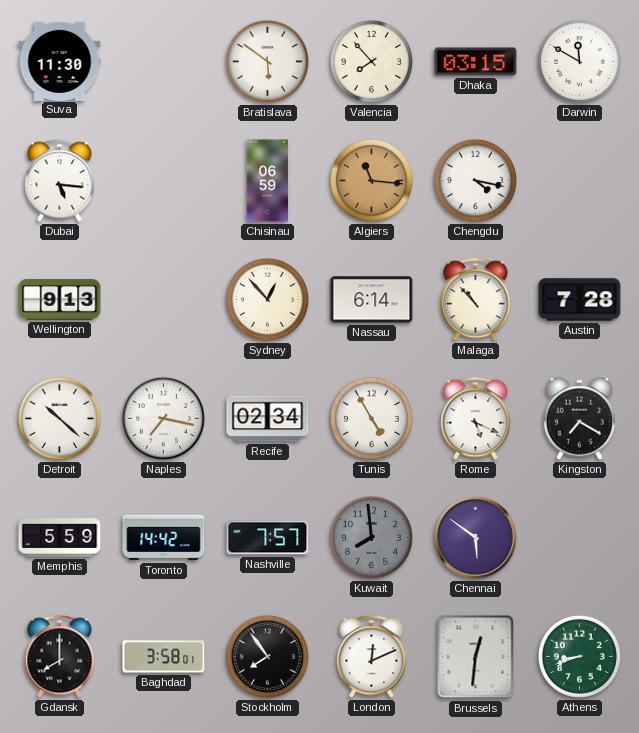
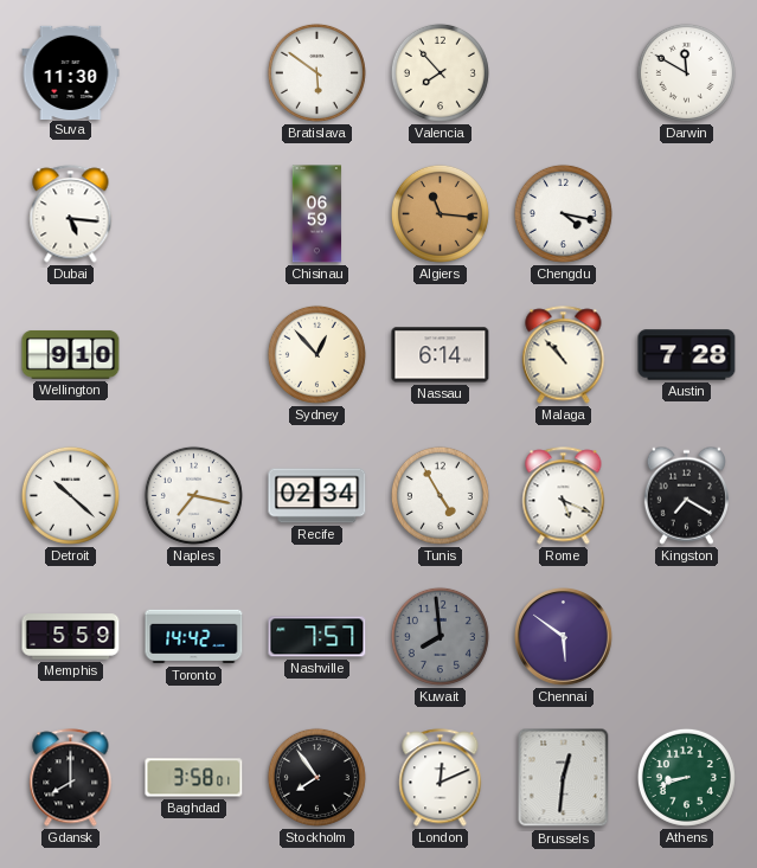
Dhaka: 03:15 -> none (476, 62)
Wellington: 9:13 -> 9:10 (71, 355)
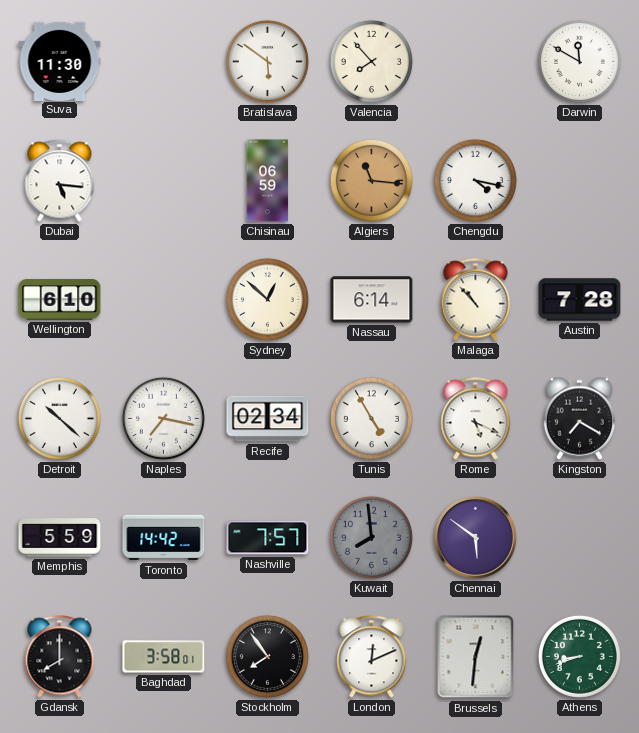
Wellington: 9:10 -> 6:10 (60, 300)
Sydney: 12:53 -> 12:52 (267, 299)
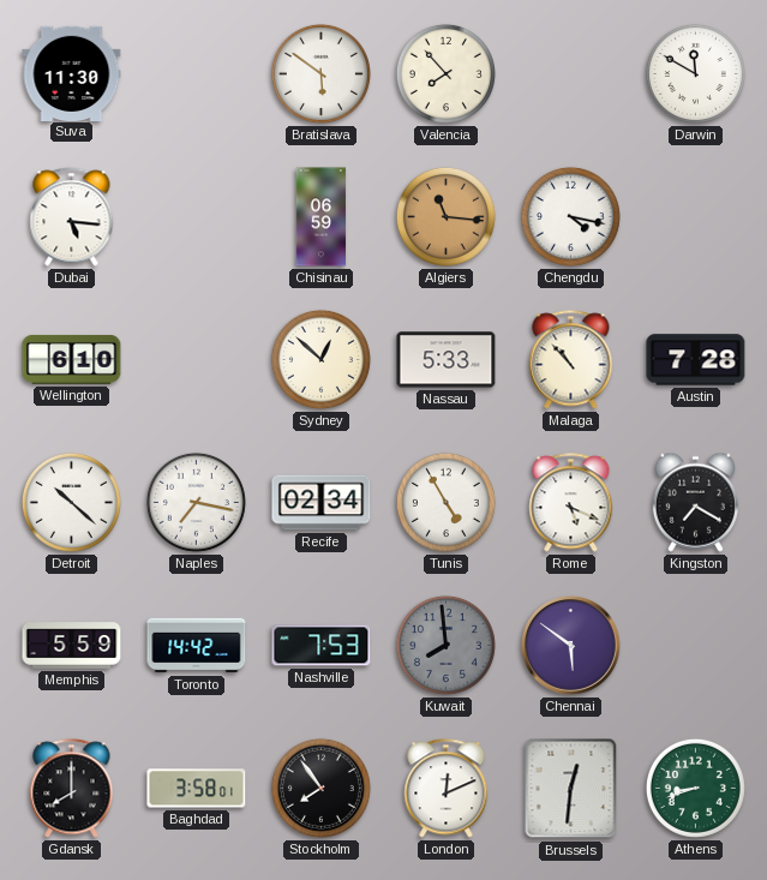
Nassau: 6:14 -> 5:33 (447, 360)
Nashville: 7:57 -> 7:53 (322, 646)
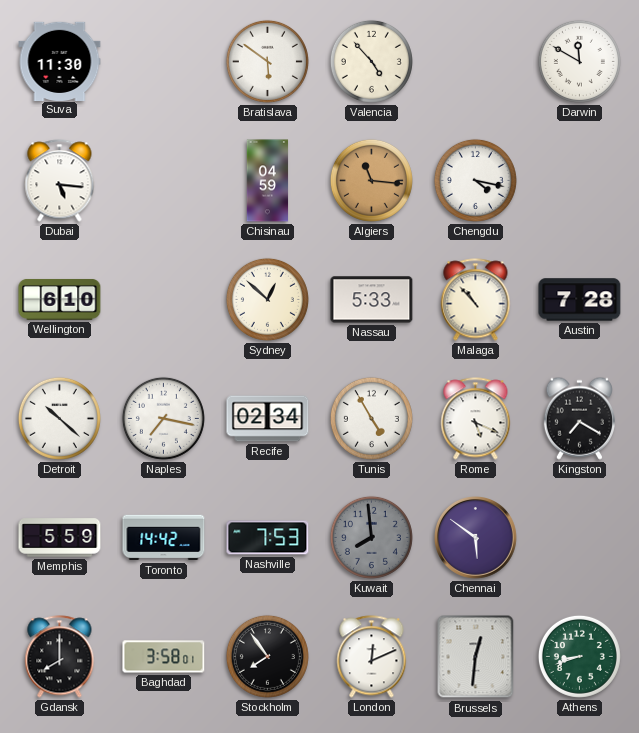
Valencia: 7:53 -> 4:53 (371, 61)
Chisinau: 06:59 -> 04:59 (268, 181)
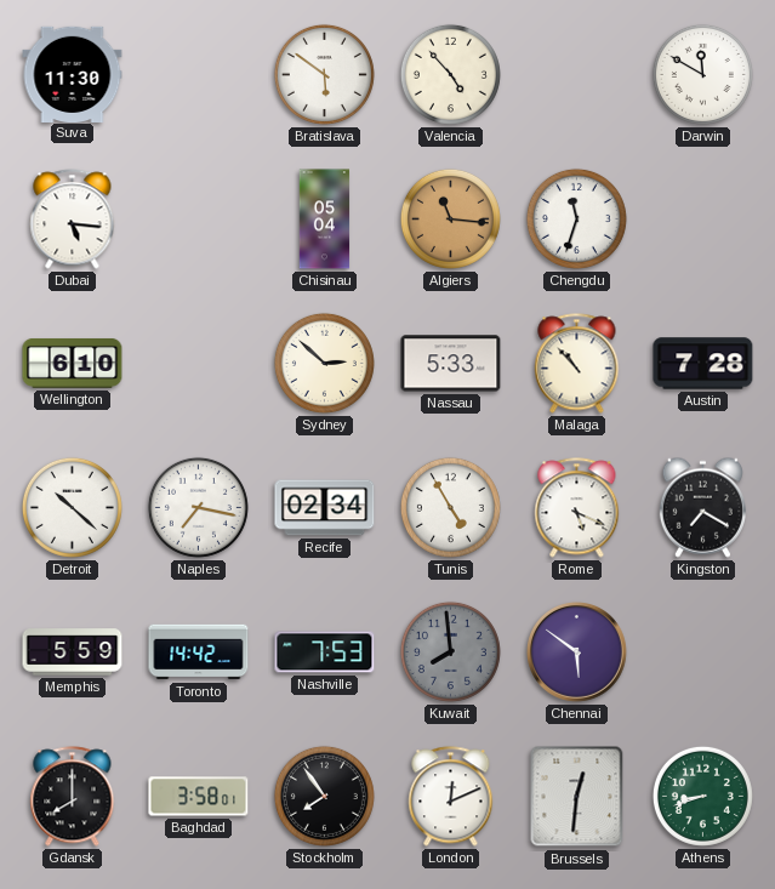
Chisinau: 04:59 -> 05:04 (325, 220)
Chengdu: 4:17 -> 11:33 (576, 218)
Sydney: 12:52 -> 2:52 (324, 363)
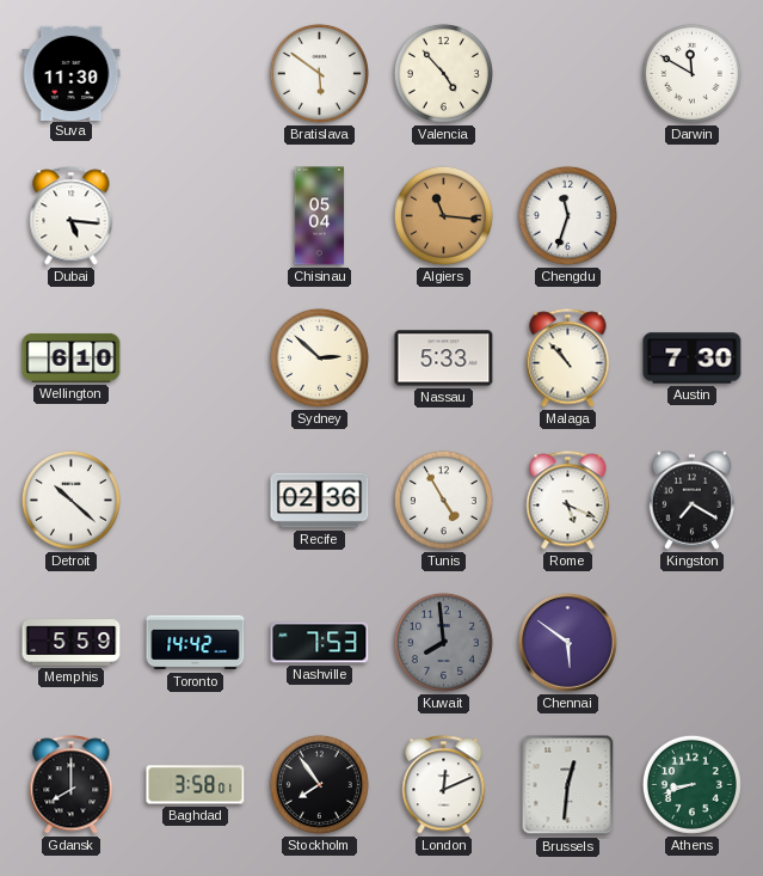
Austin: 7:28 -> 7:30 (693, 359)
Naples: 7:17 -> none (198, 507)
Recife: 02:34 -> 02:36 (320, 501)
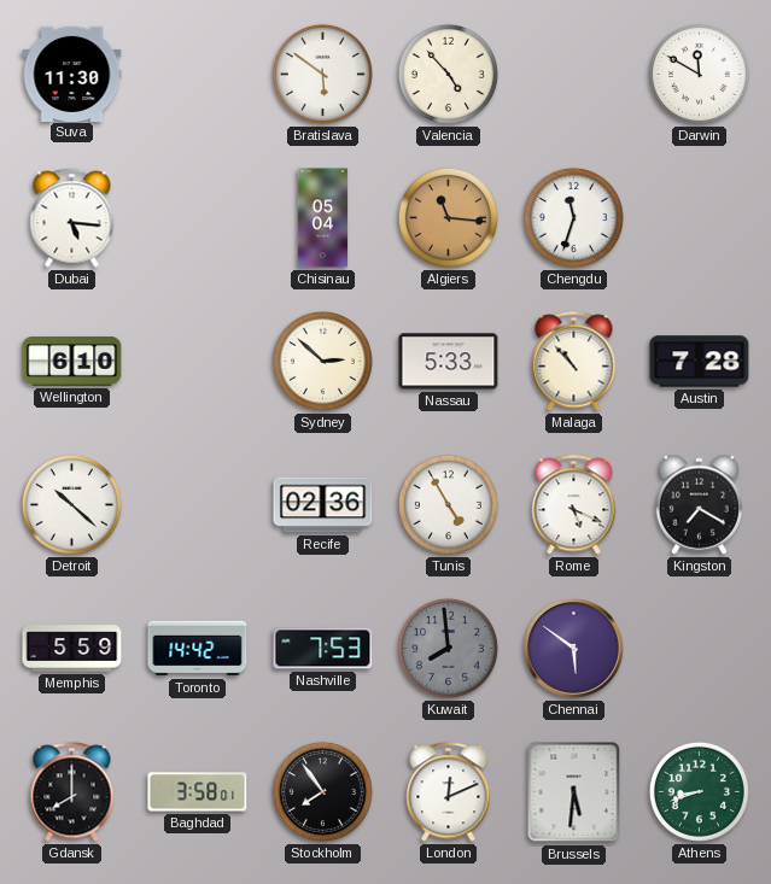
Austin: 7:30 -> 7:28 (700, 362)
Brussels: 12:31 -> 5:31 (574, 792)
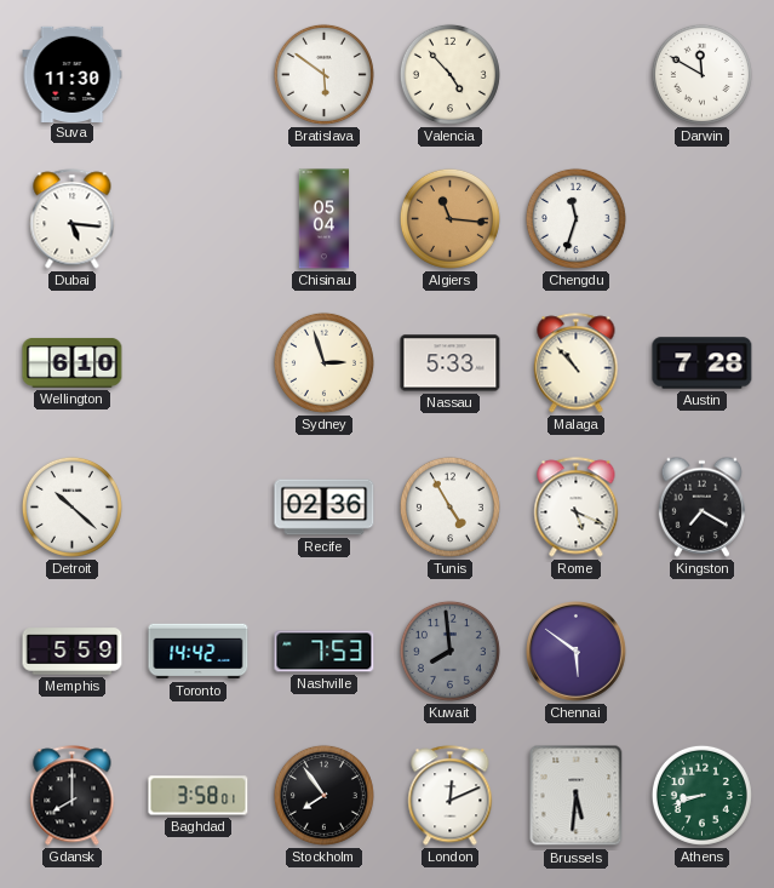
Sydney: 2:52 -> 2:57 (323, 362)
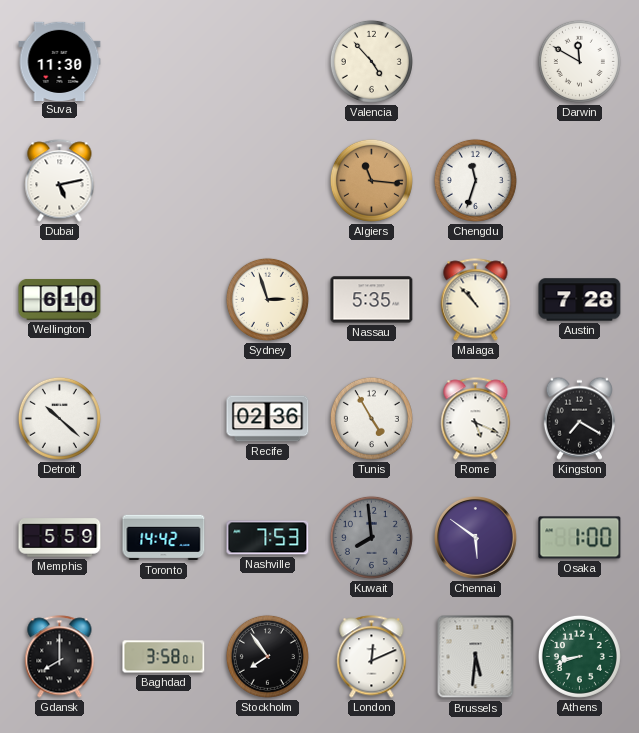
Bratislava: 5:51 -> none (323, 74)
Dubai: 5:16 -> 5:13 (60, 181)
Chisinau: 05:04 -> none (325, 219)
Nassau: 5:33 -> 5:35 (372, 300)
Osaka: none -> 1:00 (580, 538)
